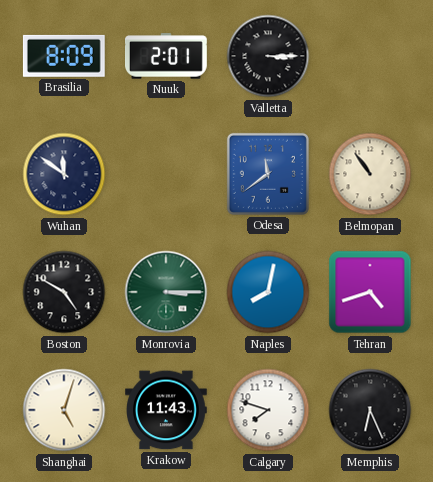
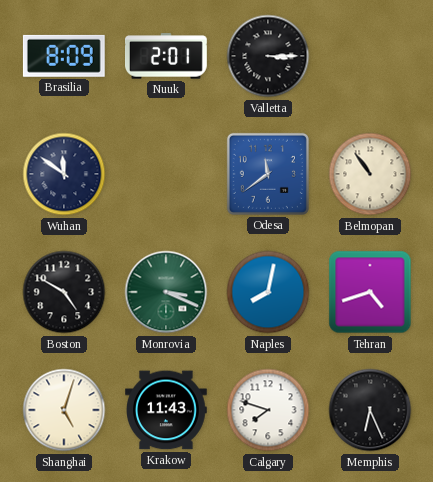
Monrovia: 3:15 -> 3:19 (166, 292)
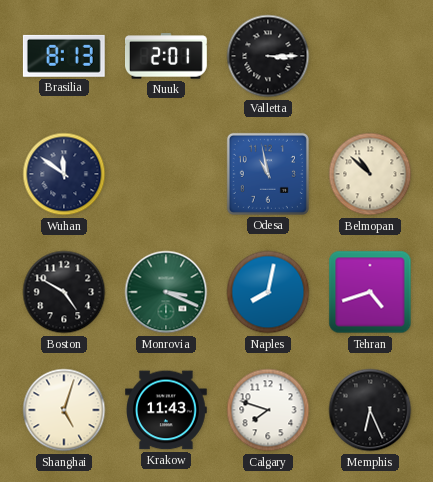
Brasilia: 8:09 -> 8:13 (64, 56)
Odesa: 11:39 -> 10:58 (268, 174)
Belmopan: 10:54 -> 10:52 (370, 174)
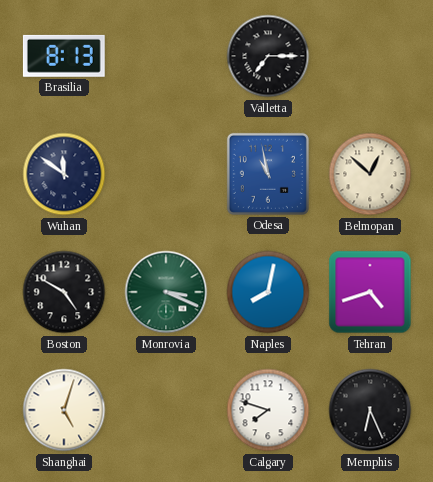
Nuuk: 2:01 -> none (167, 56)
Valletta: 3:15 -> 7:15 (268, 56)
Belmopan: 10:52 -> 12:52 (370, 174)
Krakow: 11:43 -> none (167, 410)
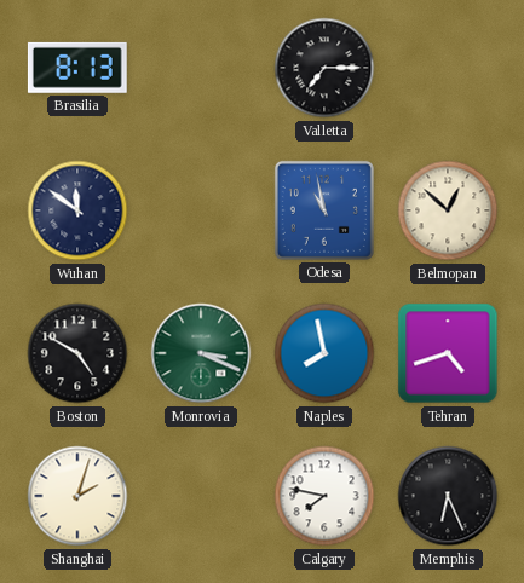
Naples: 8:02 -> 7:58 (324, 353)
Shanghai: 5:03 -> 2:03 (77, 496)
Calgary: 7:48 -> 7:47 (324, 496)
